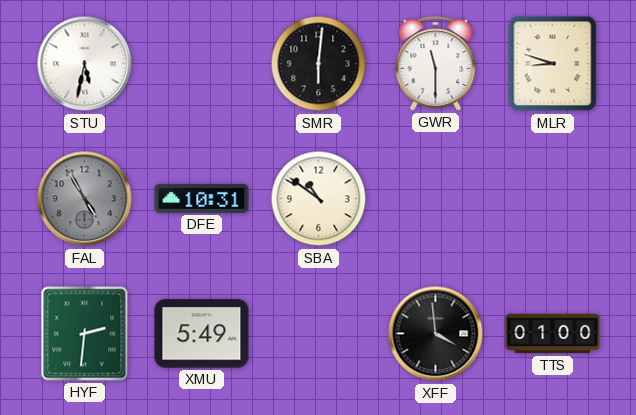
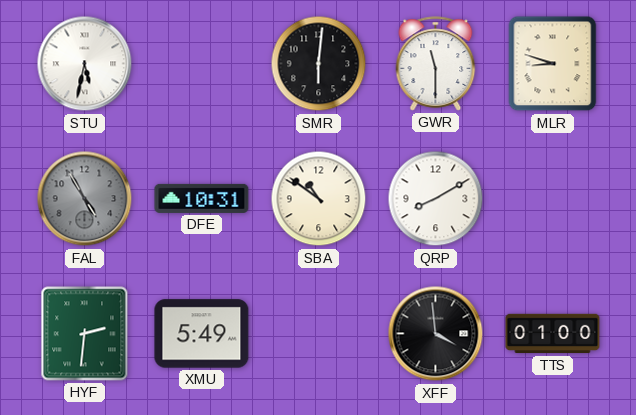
QRP: none -> 8:10 (436, 199)
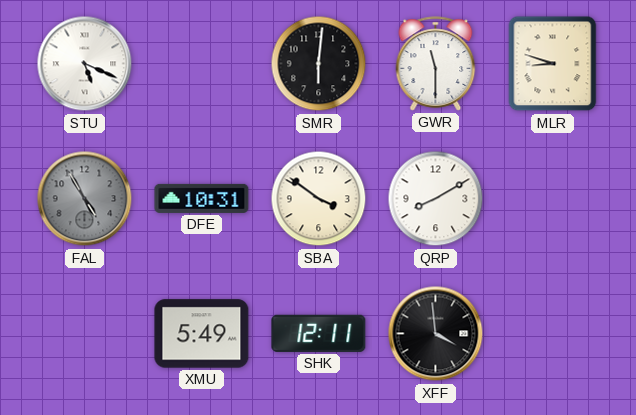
STU: 5:32 -> 5:19 (85, 64)
SBA: 10:51 -> 3:51 (319, 199)
HYF: 2:31 -> none (85, 334)
SHK: none -> 12:11 (319, 333)
TTS: 01:00 -> none (553, 334)
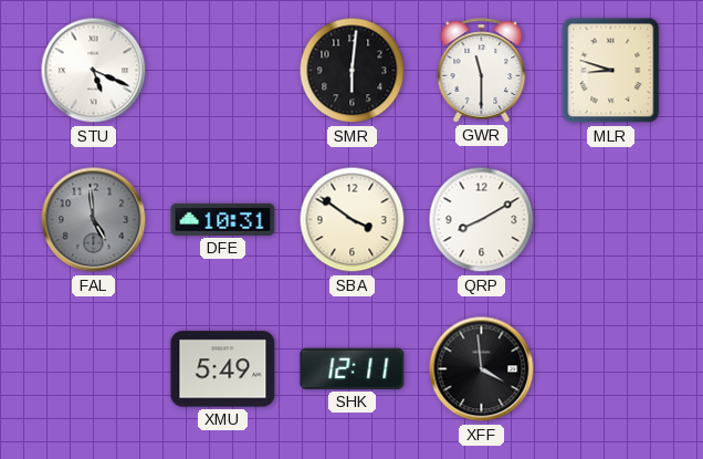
FAL: 4:55 -> 4:59 (94, 220)
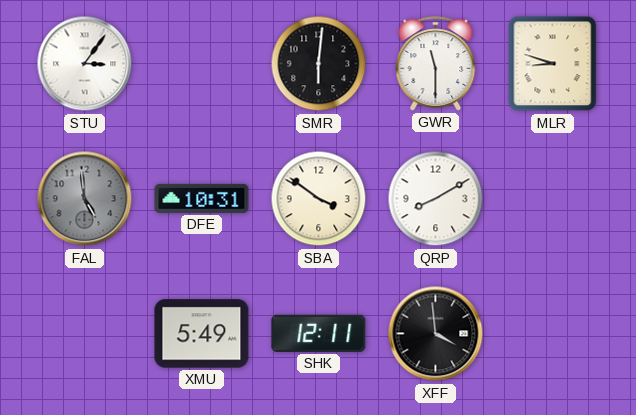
STU: 5:19 -> 3:06 (85, 64)
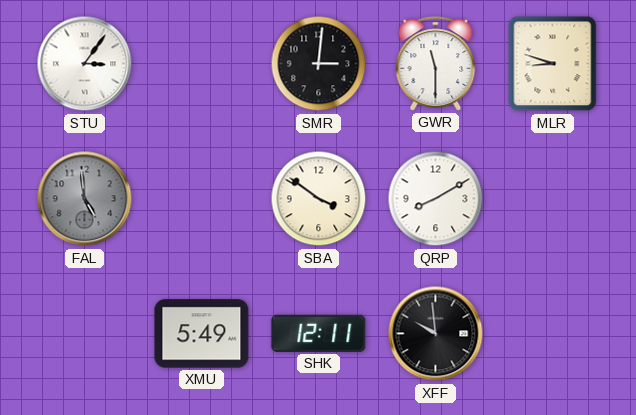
SMR: 6:01 -> 3:01 (319, 64)
DFE: 10:31 -> none (202, 198)
XFF: 3:59 -> 9:59 (436, 334)
